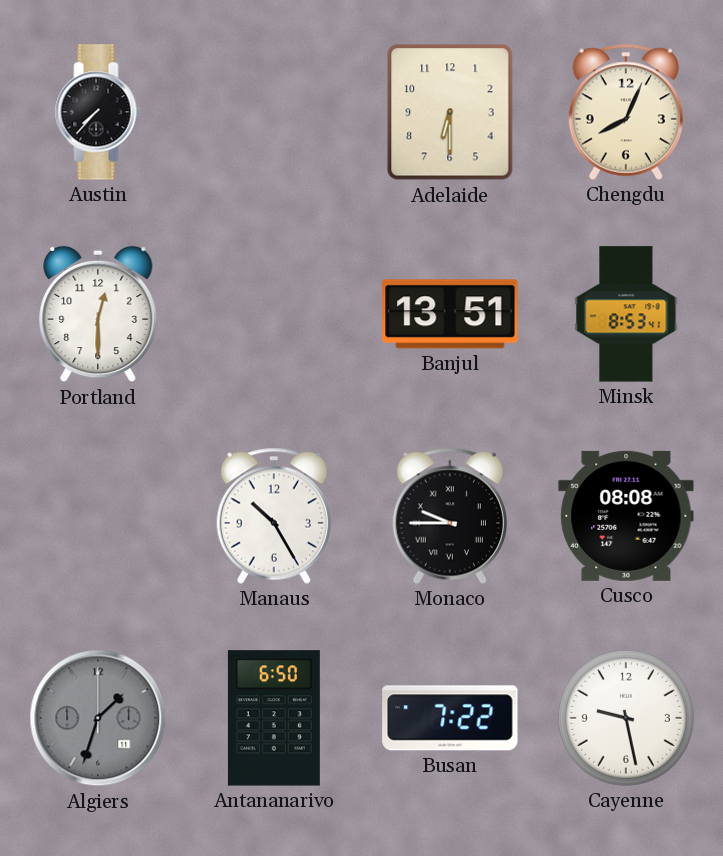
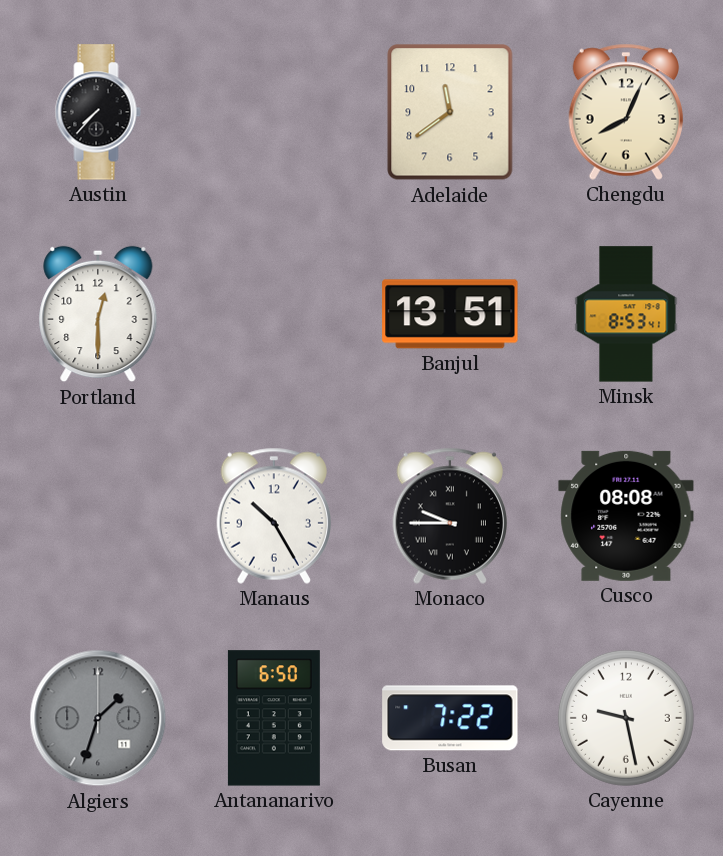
Adelaide: 6:30 -> 11:39 (450, 112)
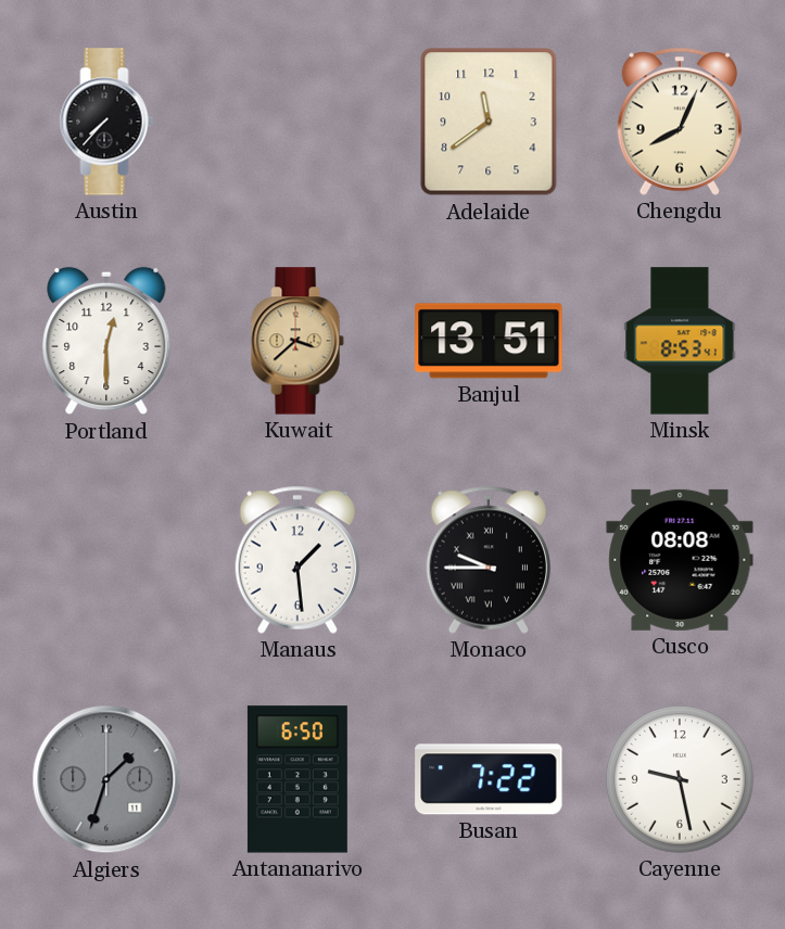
Kuwait: none -> 3:38 (297, 341)
Manaus: 10:25 -> 1:29 (296, 560)
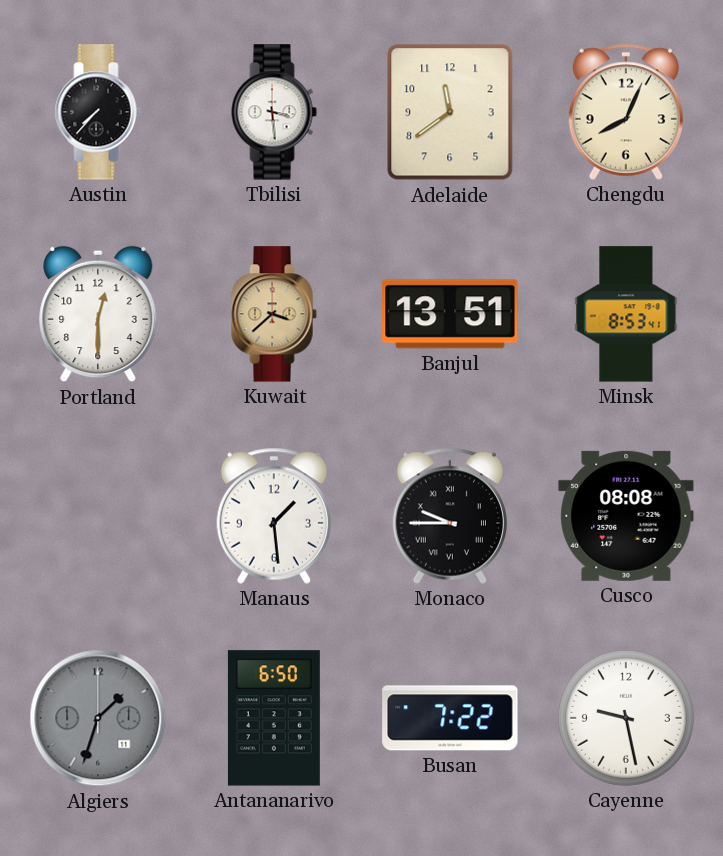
Tbilisi: none -> 3:29 (274, 112)
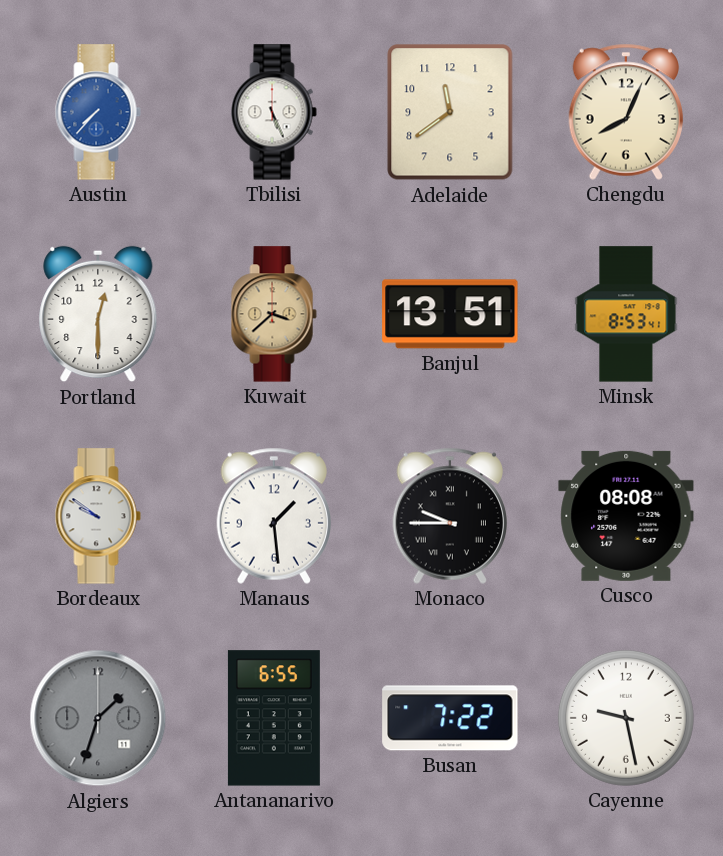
Austin dial: black -> blue (98, 112)
Tbilisi: 3:29 -> 5:26 (274, 112)
Bordeaux: none -> 9:51 (98, 516)
Antananarivo: 6:50 -> 6:55 (274, 718)
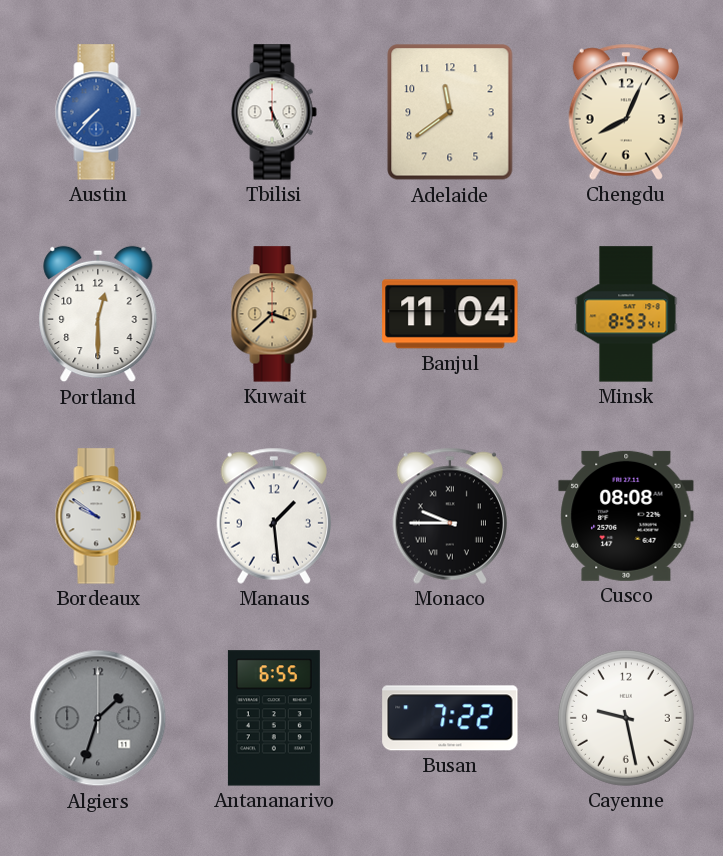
Banjul: 13:51 -> 11:04 (450, 314)
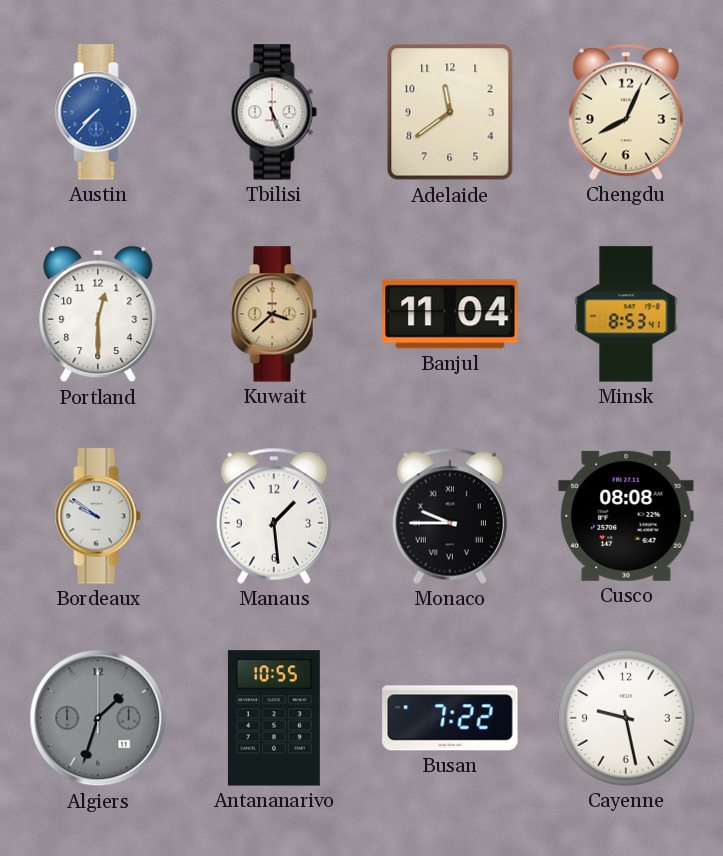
Antananarivo: 6:55 -> 10:55 (274, 718)
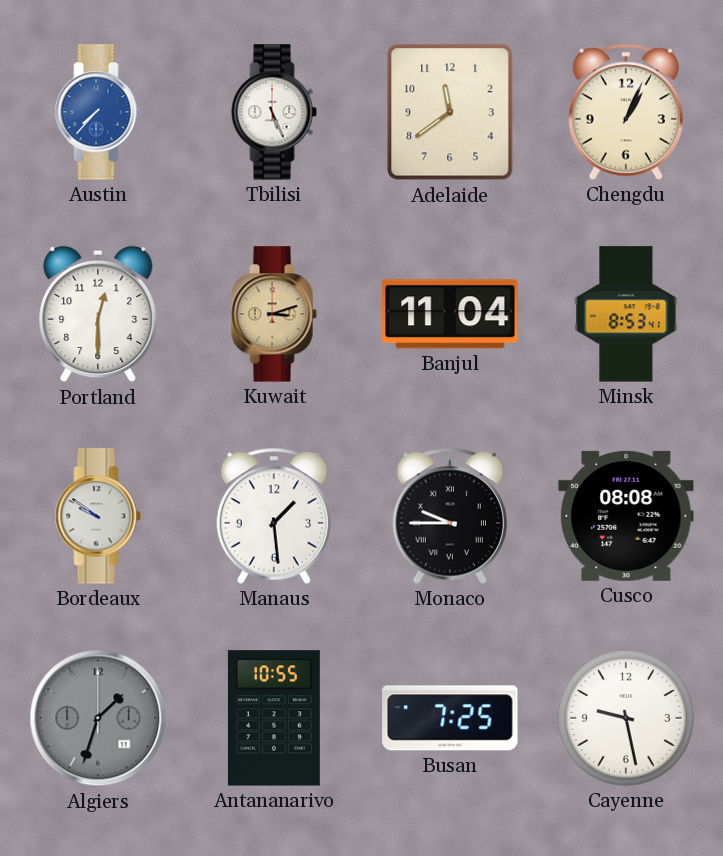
Chengdu: 8:04 -> 1:04 (625, 112)
Kuwait: 3:38 -> 3:12 (274, 314)
Busan: 7:22 -> 7:25 (450, 718)
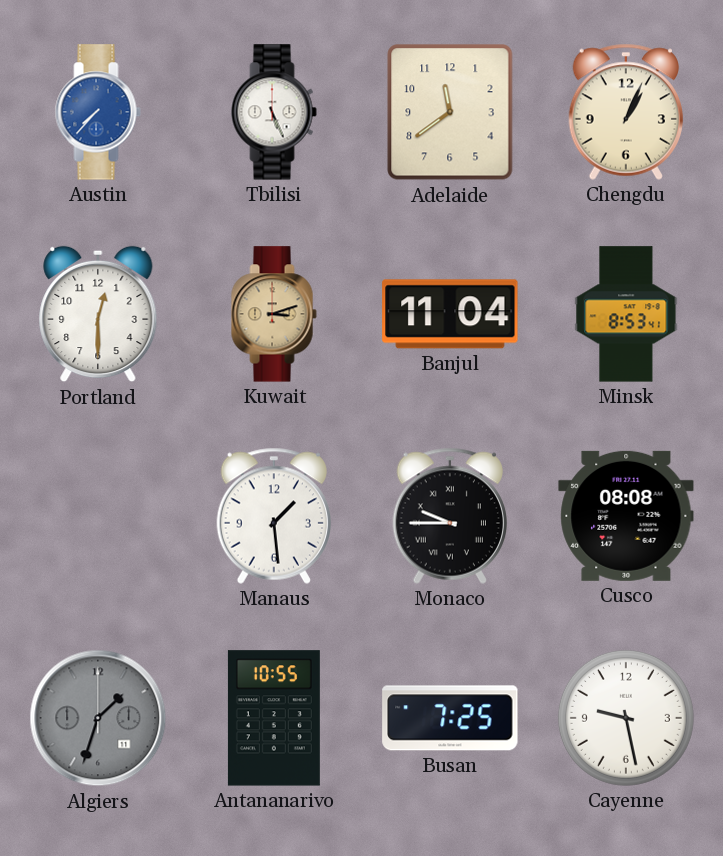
Bordeaux: 9:51 -> none (98, 516)
